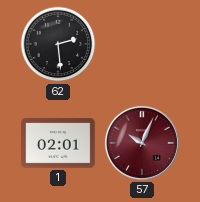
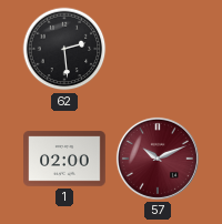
1: 02:01 -> 02:00 (64, 159)
57: 10:04 -> 10:11 (158, 159)
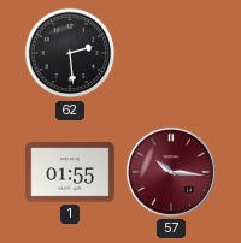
1: 02:00 -> 01:55 (70, 172)
57: 10:11 -> 10:16 (171, 172)
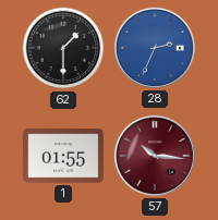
62: 2:29 -> 1:30 (63, 48)
28: none -> 2:34 (155, 48)
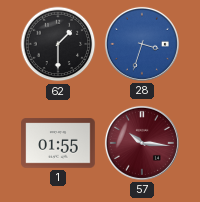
28: 2:34 -> 3:33 (142, 44)
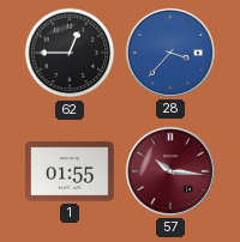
62: 1:30 -> 12:45 (70, 53)
28: 3:33 -> 3:37 (170, 53)
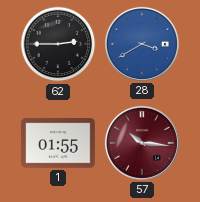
62: 12:45 -> 2:45 (58, 44)
28: 3:37 -> 3:40 (142, 44)
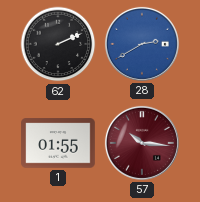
62: 2:45 -> 2:11 (58, 44)
28: 3:40 -> 2:40 (142, 44)
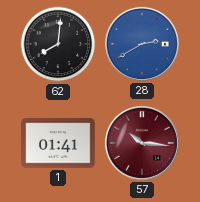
62: 2:11 -> 8:01 (58, 44)
1: 01:55 -> 01:41 (58, 143)
